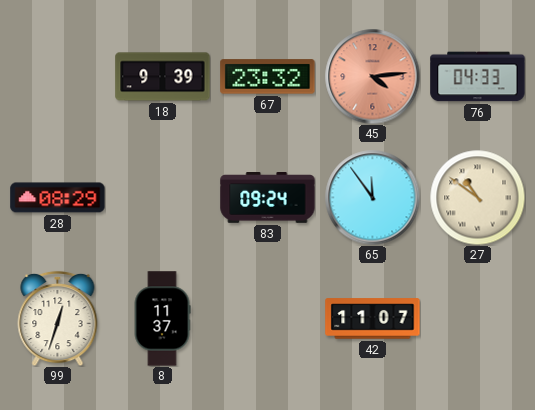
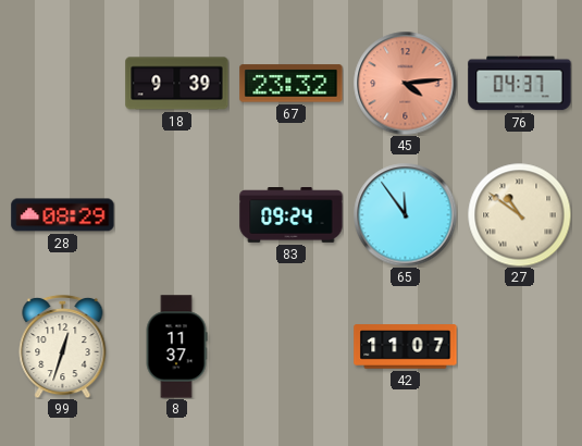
76: 04:33 -> 04:37 (520, 84)
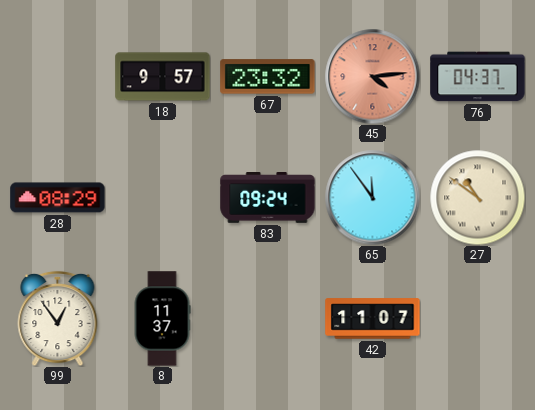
18: 9:39 -> 9:57 (163, 77)
99: 12:33 -> 12:54 (58, 318)
